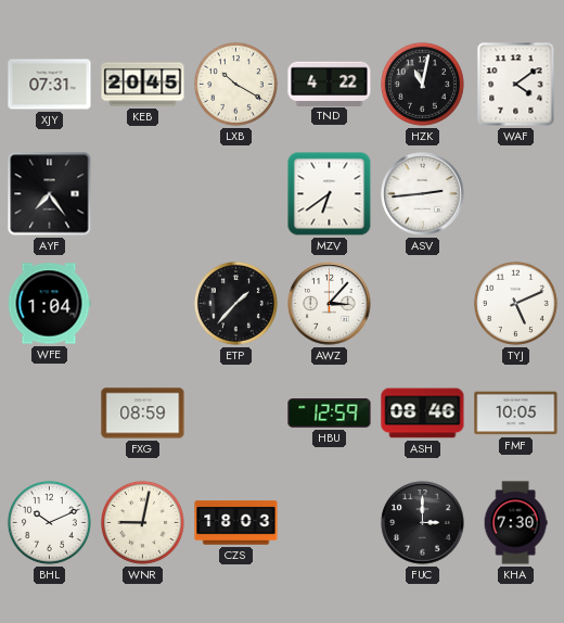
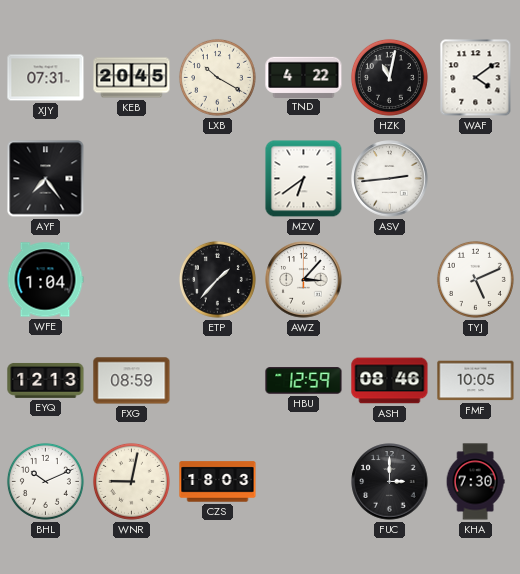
EYQ: none -> 12:13 (46, 380)
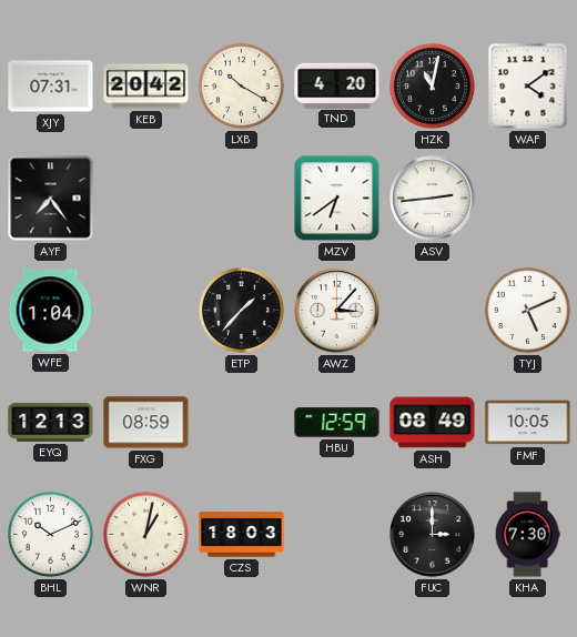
KEB: 20:45 -> 20:42 (146, 87)
TND: 4:22 -> 4:20 (337, 85)
ASH: 08:46 -> 08:49 (433, 423)
WNR: 9:02 -> 1:02 (145, 534)
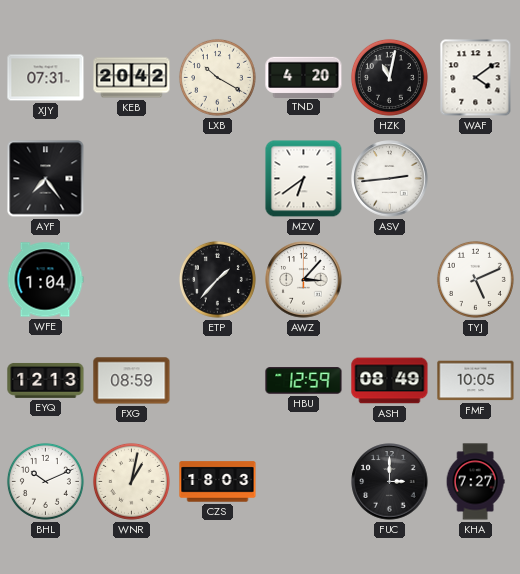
KHA: 7:30 -> 7:27 (475, 482)
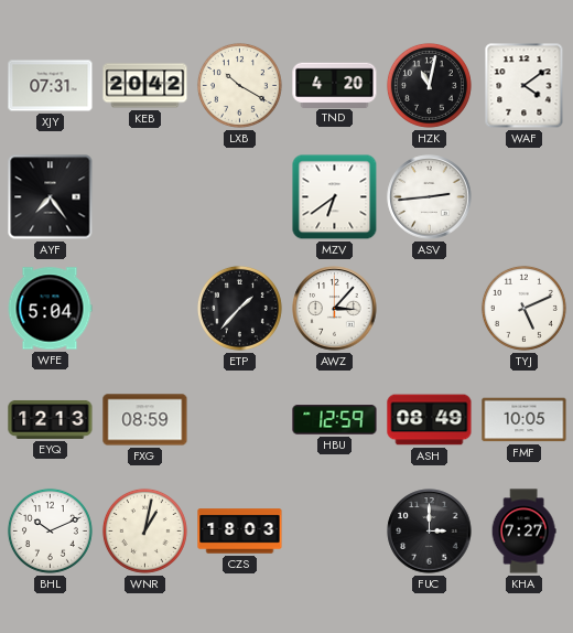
WFE: 1:04 -> 5:04 (50, 309)
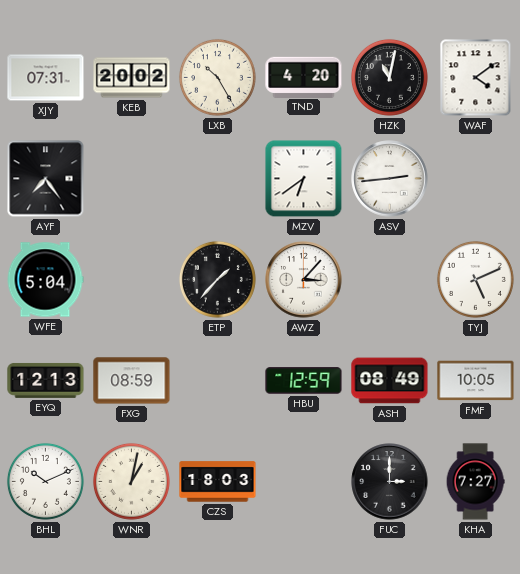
KEB: 20:42 -> 20:02 (132, 78)
LXB: 10:20 -> 10:25 (217, 77)
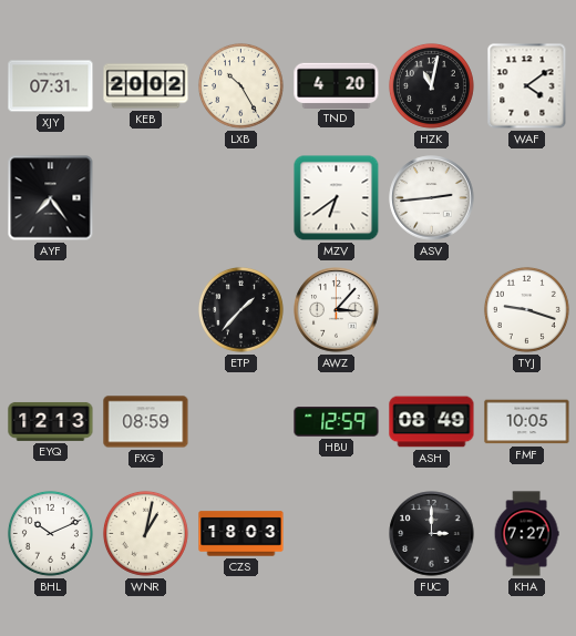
WFE: 5:04 -> none (45, 280)
TYJ: 5:11 -> 9:18 (526, 309)
